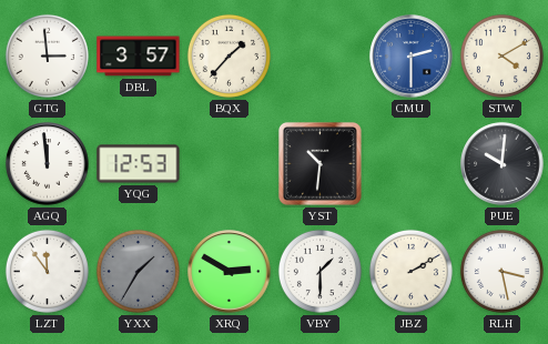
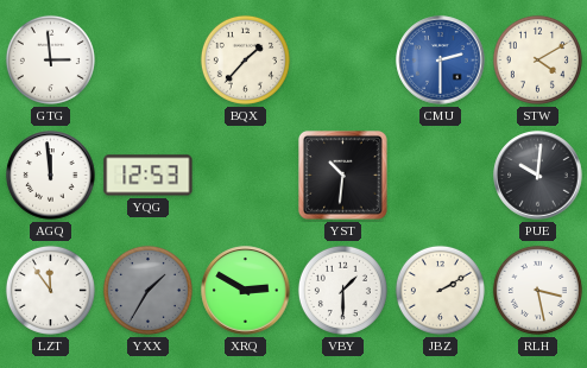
DBL: 3:57 -> none (139, 57)
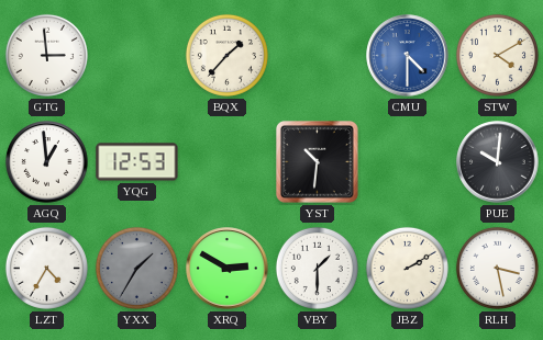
CMU: 2:30 -> 4:30 (408, 56)
AGQ: 11:59 -> 12:59 (47, 162)
LZT: 11:54 -> 4:35 (46, 268)
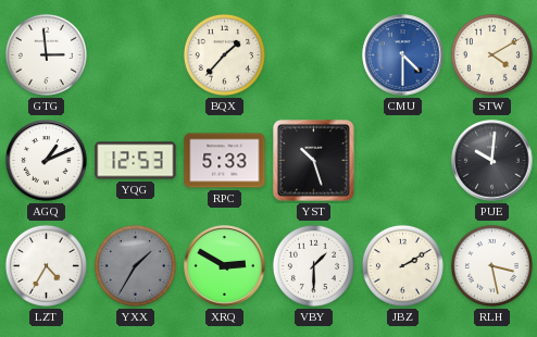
AGQ: 12:59 -> 1:11 (47, 161)
RPC: none -> 5:33 (225, 161)
YST: 10:31 -> 10:27 (314, 161)
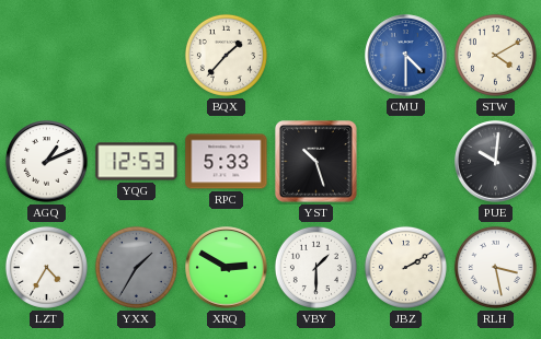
GTG: 2:59 -> none (46, 54)
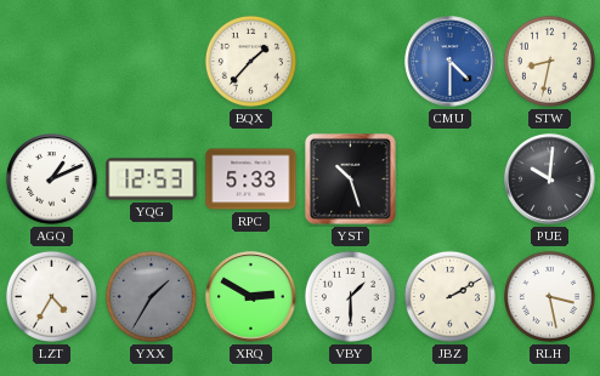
STW: 4:10 -> 8:32 (549, 61)
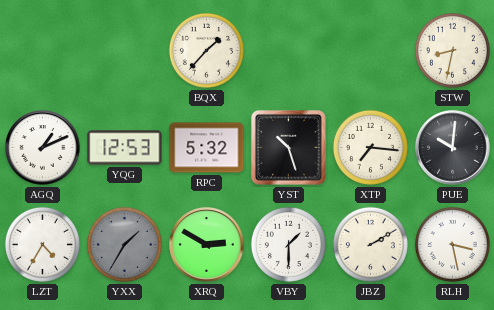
CMU: 4:30 -> none (451, 62)
RPC: 5:33 -> 5:32 (207, 148)
XTP: none -> 7:16 (370, 147)
